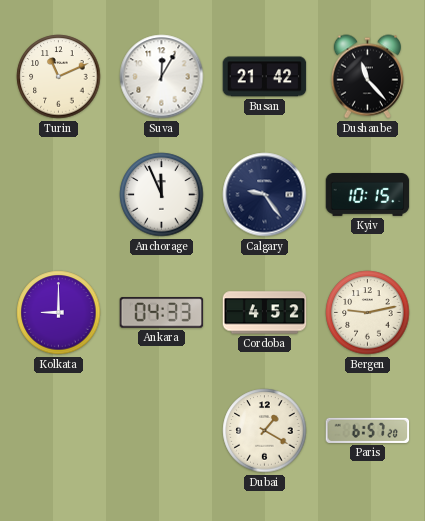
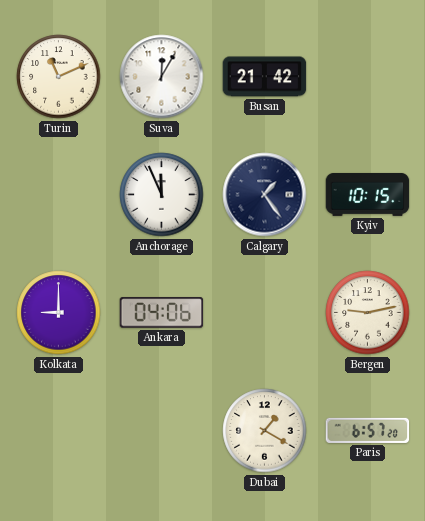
Dushanbe: 11:23 -> none (367, 77)
Calgary: 9:24 -> 1:24 (265, 195)
Ankara: 04:33 -> 04:06 (162, 313)
Cordoba: 4:52 -> none (265, 313)
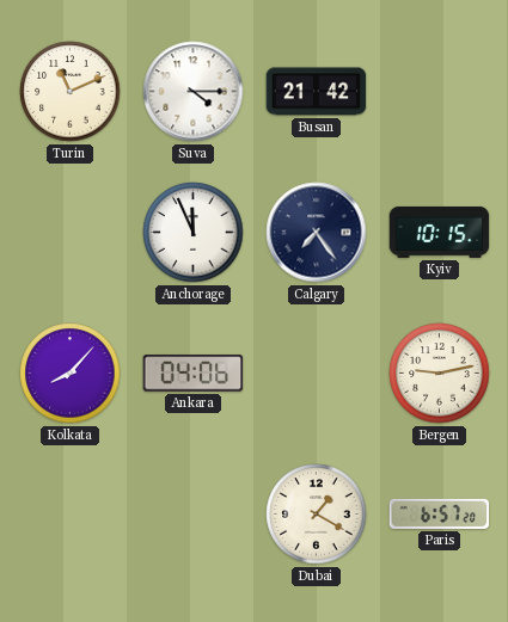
Suva: 12:05 -> 4:15 (194, 92)
Calgary: 1:24 -> 7:24 (317, 233)
Kolkata: 9:00 -> 8:07 (71, 374)
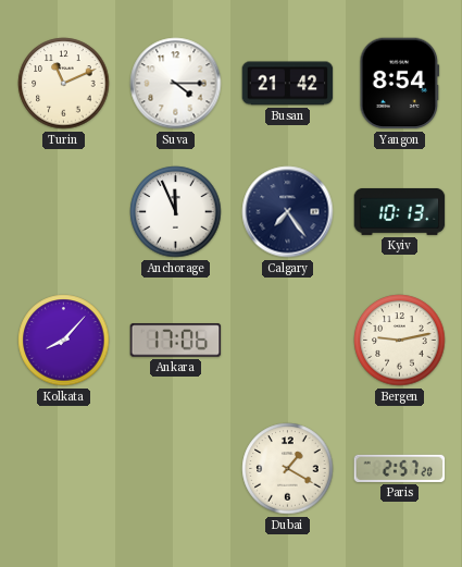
Yangon: none -> 8:54 (400, 84)
Kyiv: 10:15 -> 10:13 (400, 211)
Ankara: 04:06 -> 17:06 (176, 341)
Paris: 6:57 -> 2:57 (400, 468)
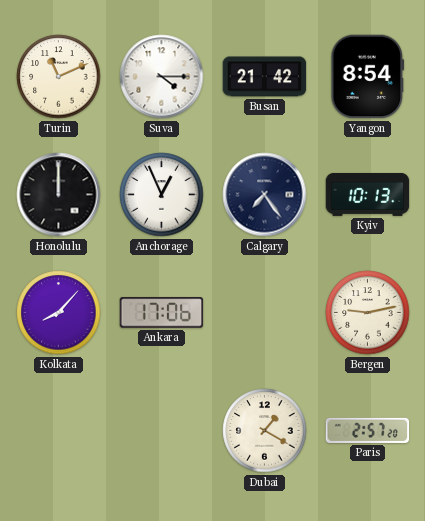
Honolulu: none -> 12:00 (59, 195)
Anchorage: 11:56 -> 12:56 (162, 195)
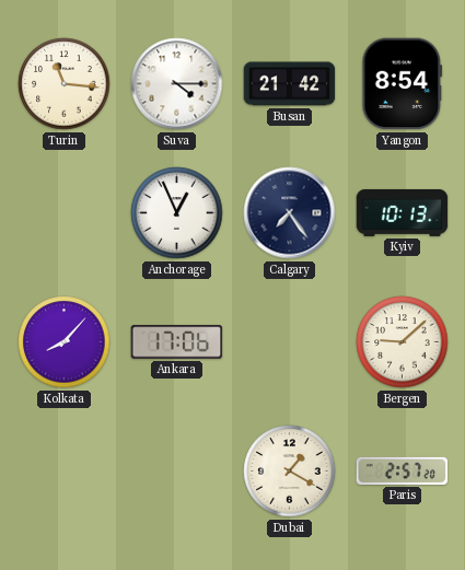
Turin: 11:11 -> 11:16 (65, 84)
Honolulu: 12:00 -> none (59, 195)
Bergen: 9:13 -> 9:08 (403, 342)
